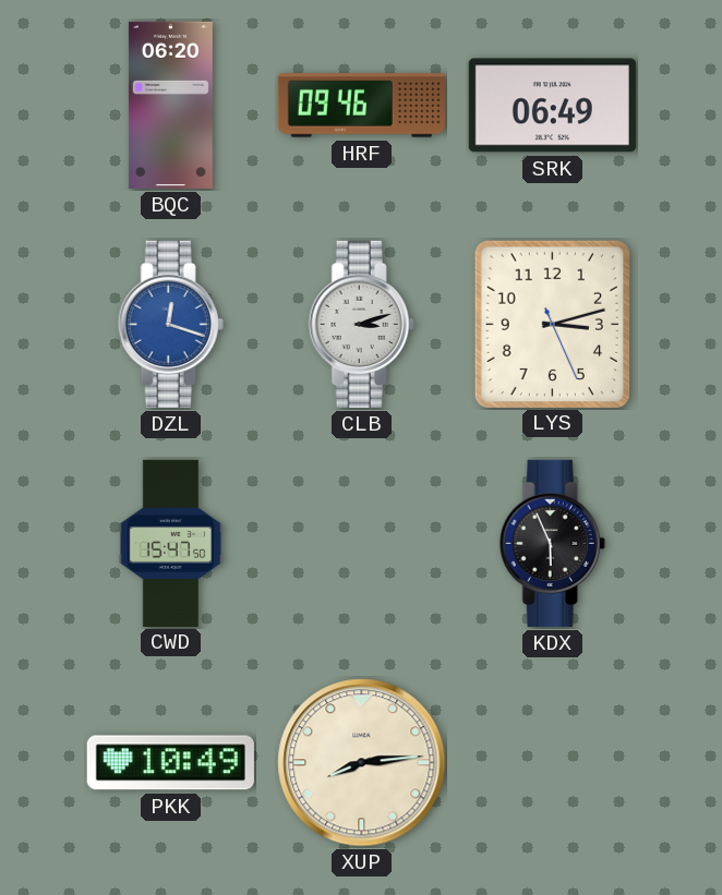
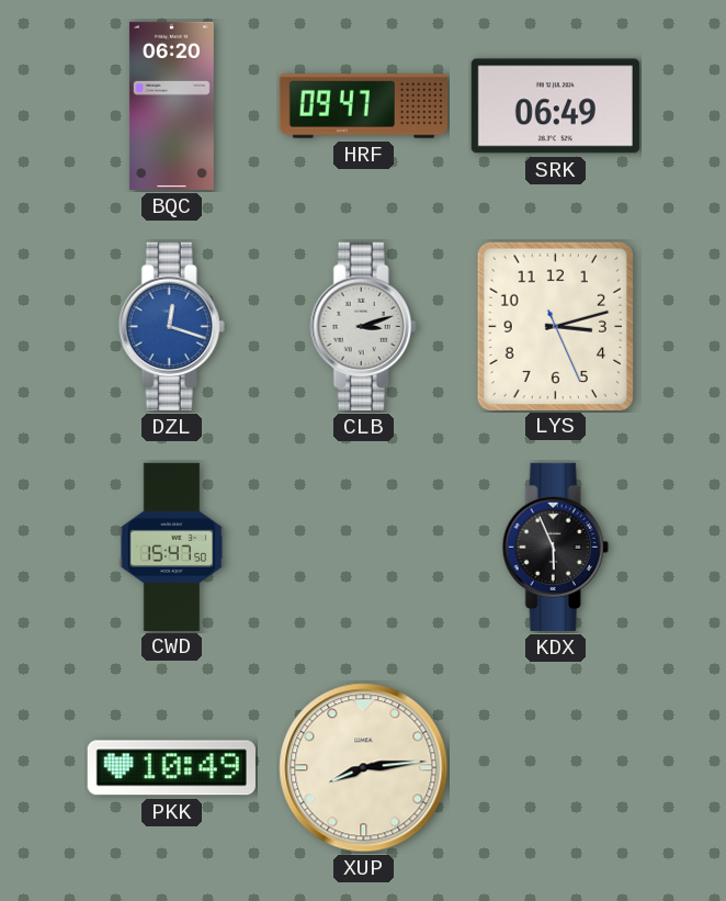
HRF: 09:46 -> 09:47 (363, 106)
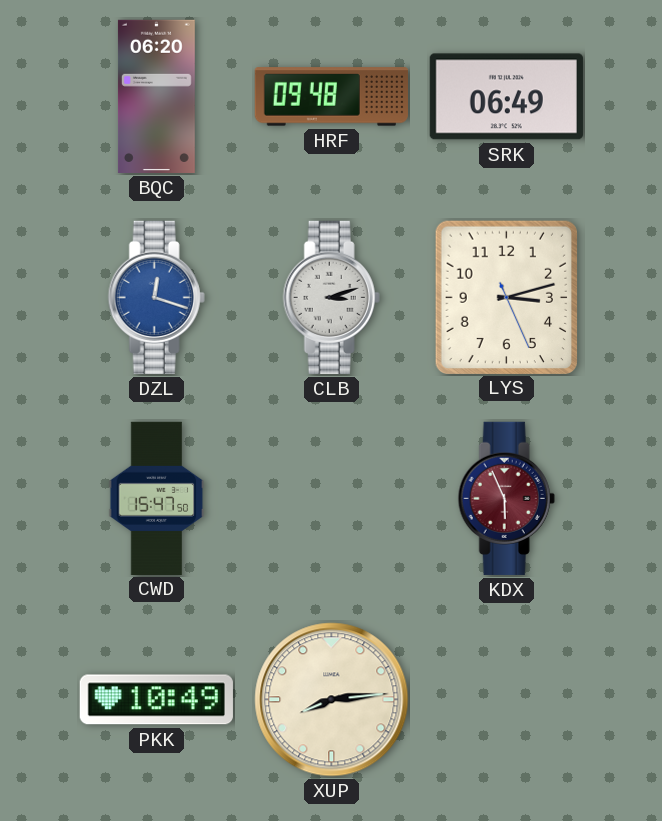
HRF: 09:47 -> 09:48 (331, 97)
KDX dial: black -> burgundy (506, 498)
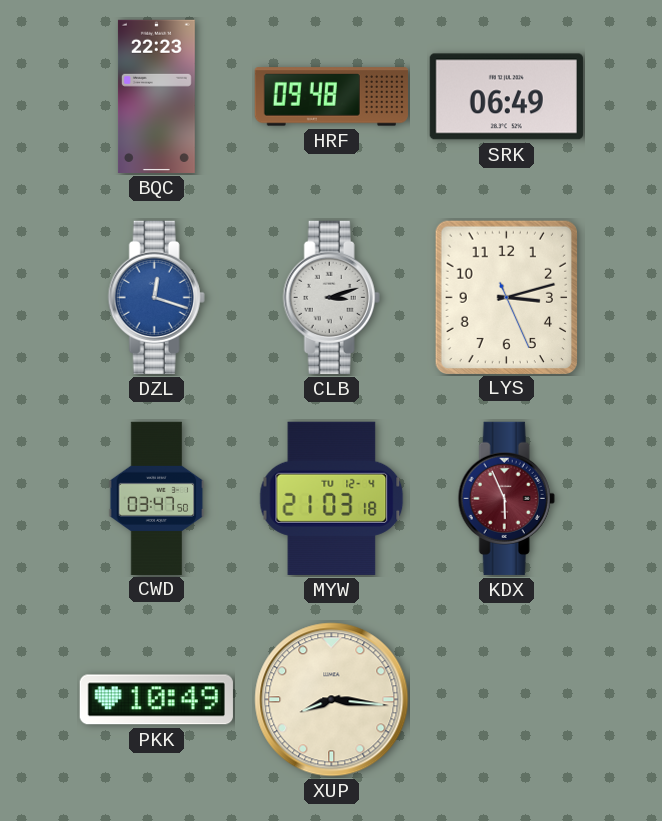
BQC: 06:20 -> 22:23 (156, 96)
CWD: 15:47 -> 03:47 (157, 498)
MYW: none -> 21:03 (332, 498)
XUP: 8:14 -> 8:16 (332, 700)
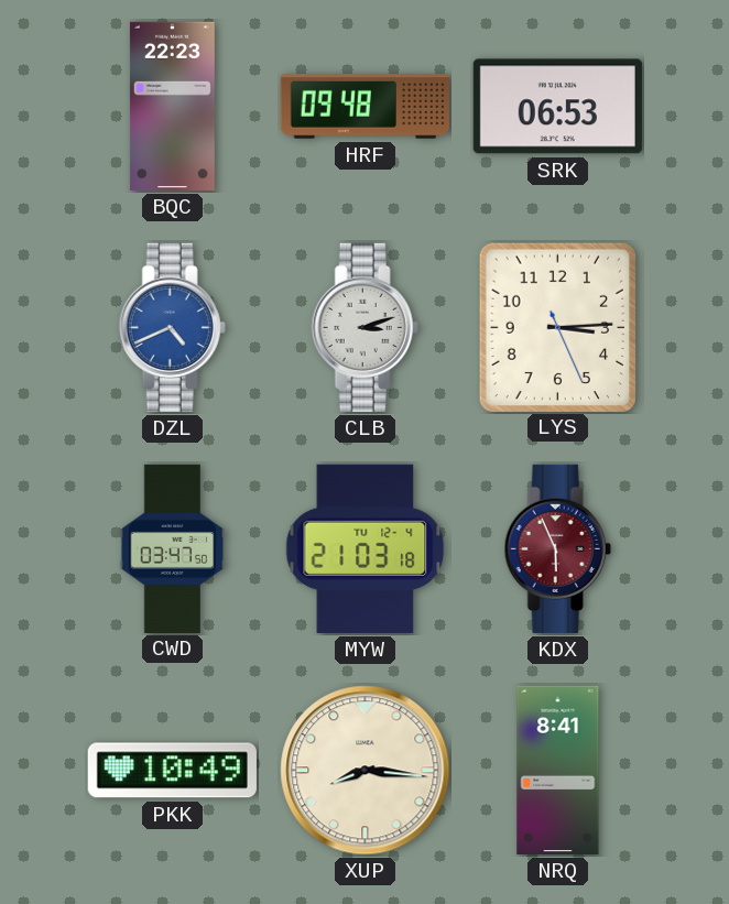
SRK: 06:49 -> 06:53 (557, 107)
DZL: 12:18 -> 4:41 (172, 327)
LYS: 3:12 -> 3:14 (557, 327)
NRQ: none -> 8:41 (558, 770)
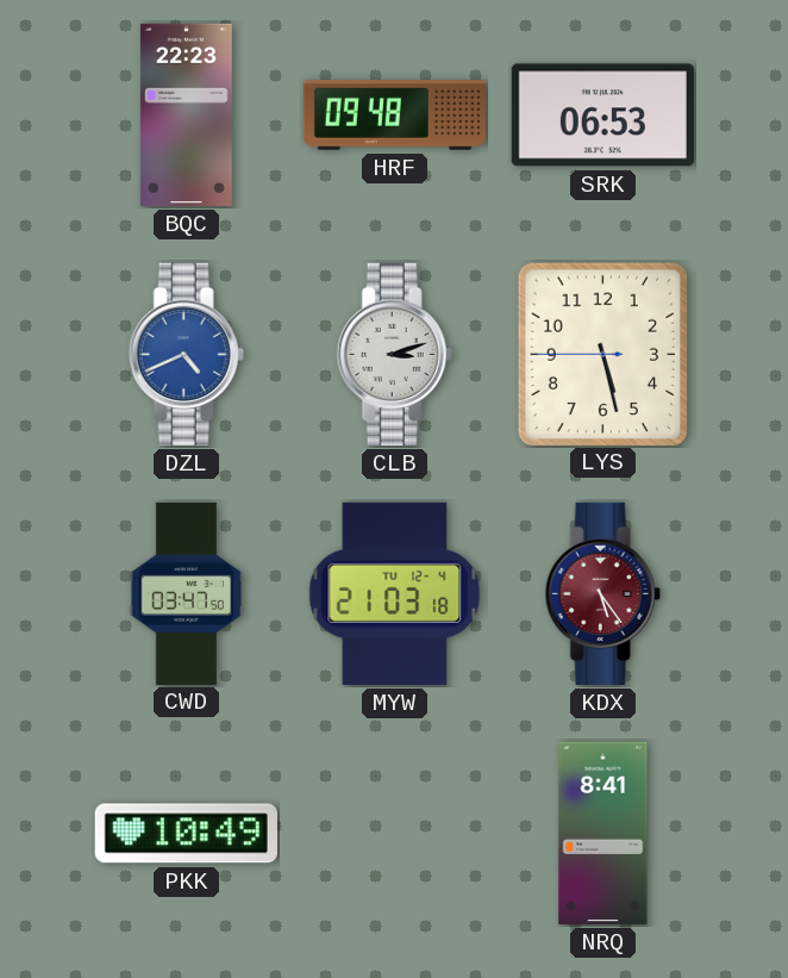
LYS: 3:14 -> 5:27 (602, 354)
KDX: 5:56 -> 5:24 (602, 593)
XUP: 8:16 -> none (366, 771)
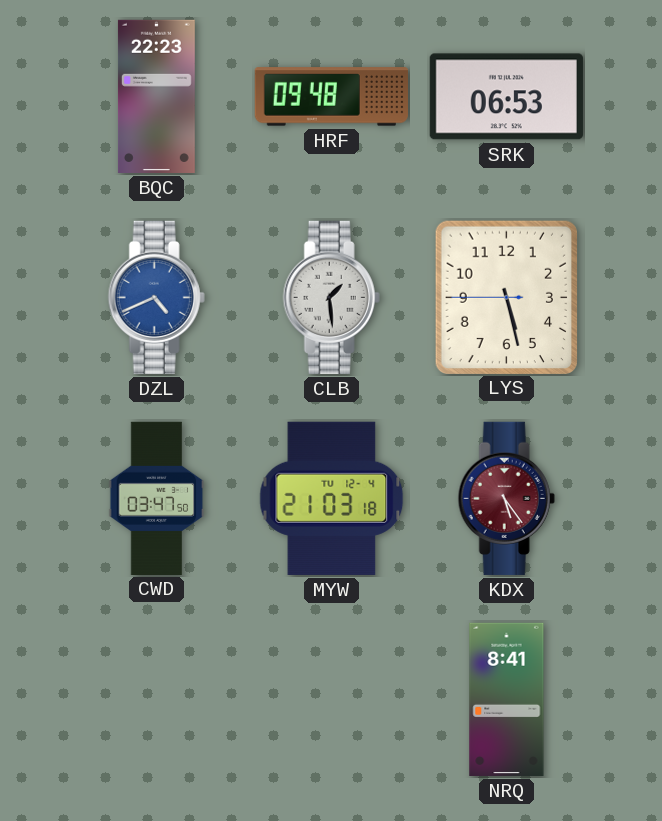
CLB: 3:12 -> 1:29 (331, 297)
PKK: 10:49 -> none (186, 834)
